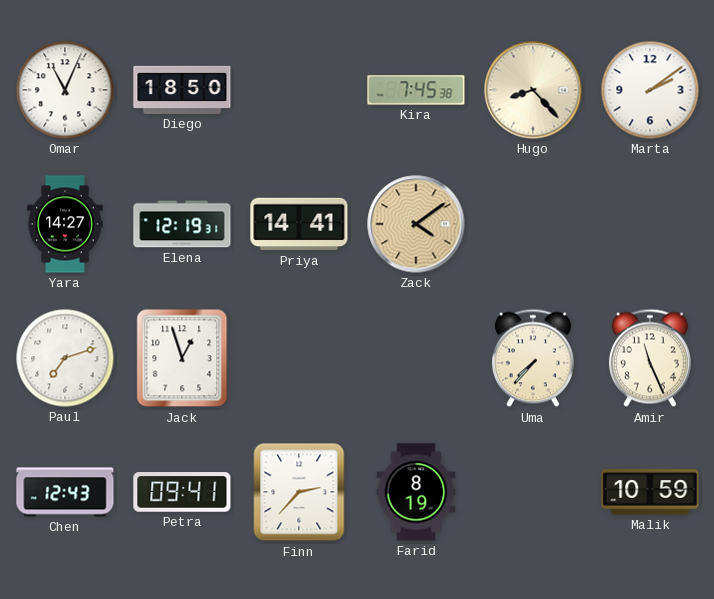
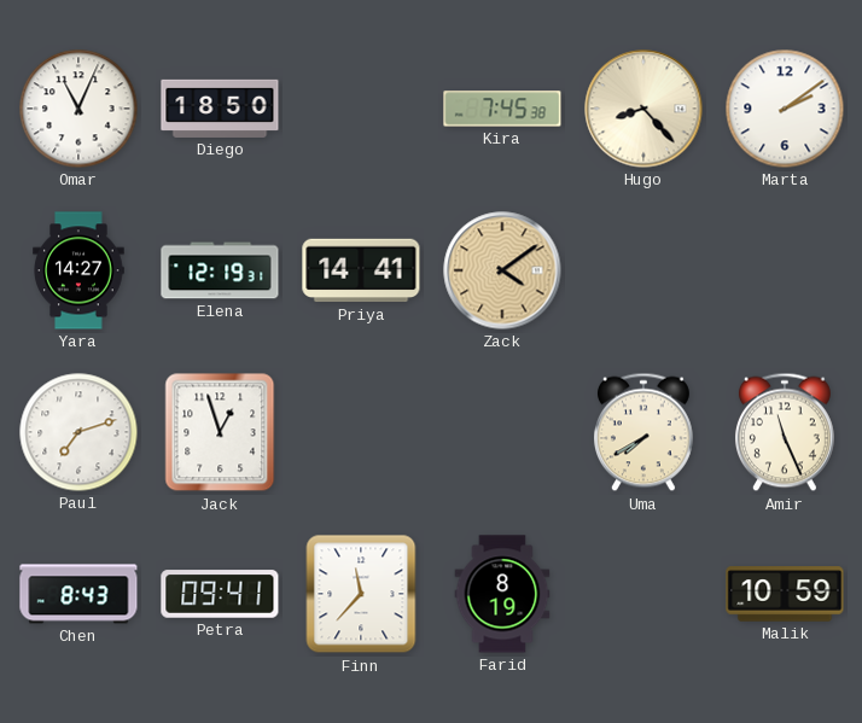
Uma: 7:37 -> 7:40 (643, 432)
Chen: 12:43 -> 8:43 (78, 594)
Finn: 2:37 -> 11:37 (361, 594)
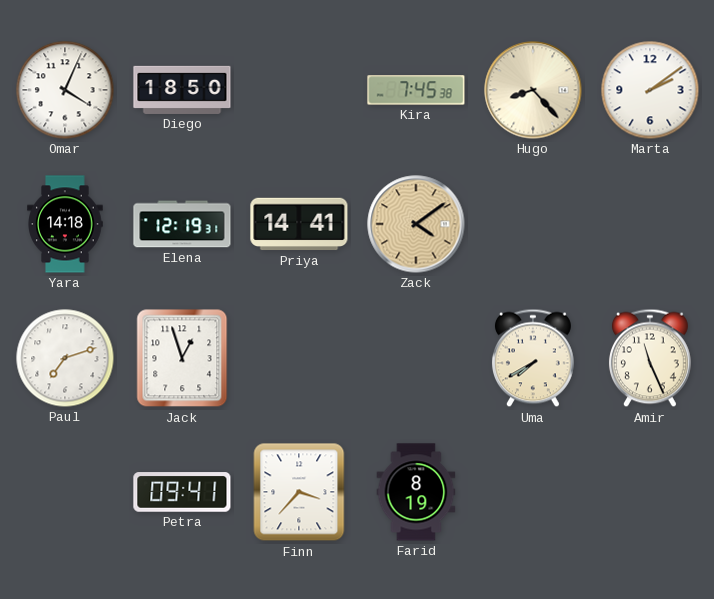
Omar: 11:04 -> 4:04 (65, 90)
Yara: 14:27 -> 14:18 (65, 224)
Chen: 8:43 -> none (78, 594)
Finn: 11:37 -> 3:37 (299, 492)
Malik: 10:59 -> none (785, 594)
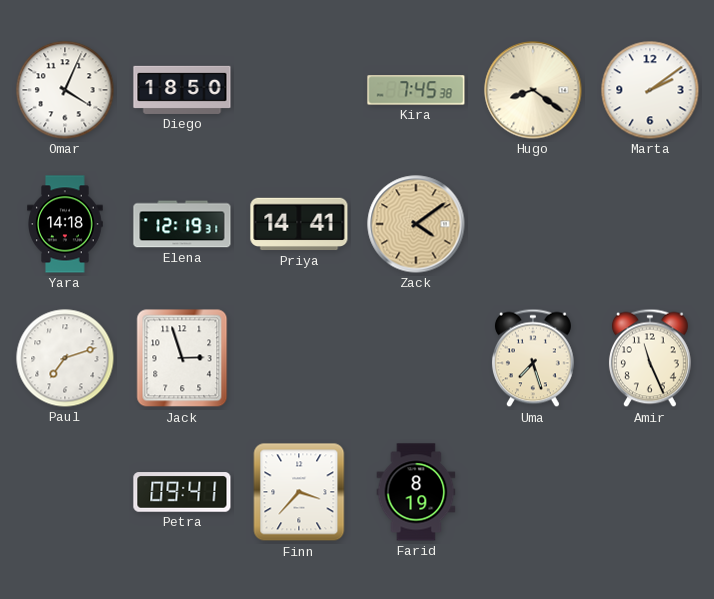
Hugo: 8:23 -> 8:21 (533, 90)
Jack: 12:57 -> 2:57 (182, 358)
Uma: 7:40 -> 7:27 (533, 358)
